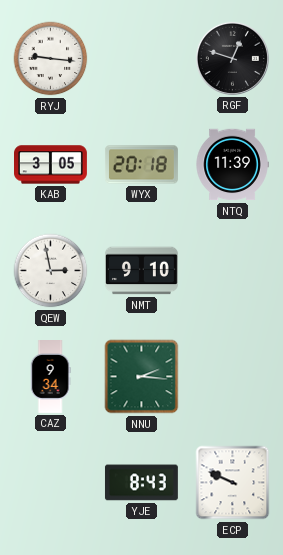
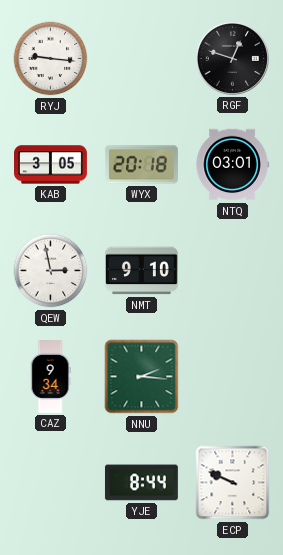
NTQ: 11:39 -> 03:01 (232, 165)
YJE: 8:43 -> 8:44 (141, 483)
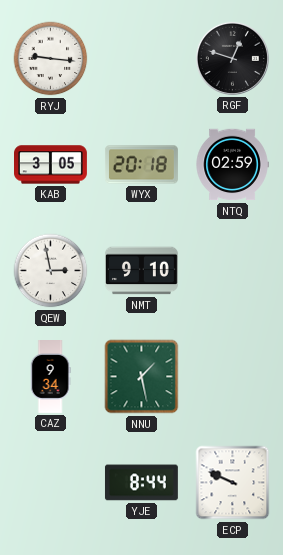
NTQ: 03:01 -> 02:59 (232, 165)
NNU: 2:16 -> 1:28 (142, 377)
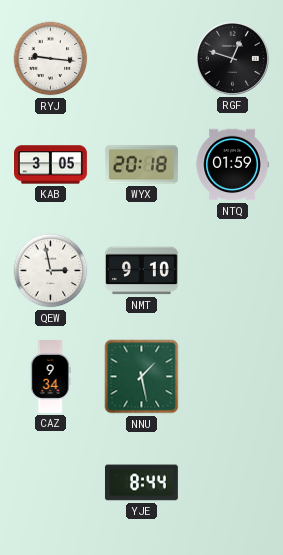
NTQ: 02:59 -> 01:59 (232, 165)
ECP: 9:49 -> none (233, 483)
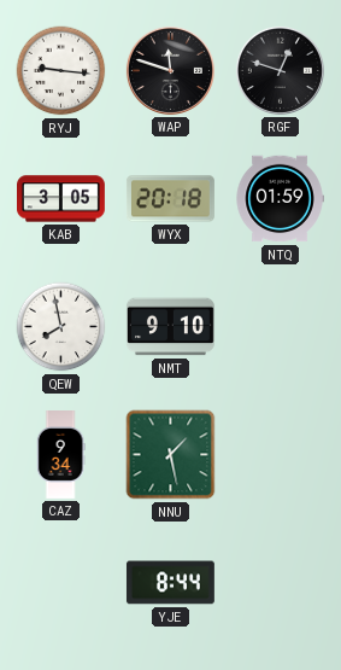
WAP: none -> 11:48 (170, 70)
QEW: 2:58 -> 7:58 (61, 327)
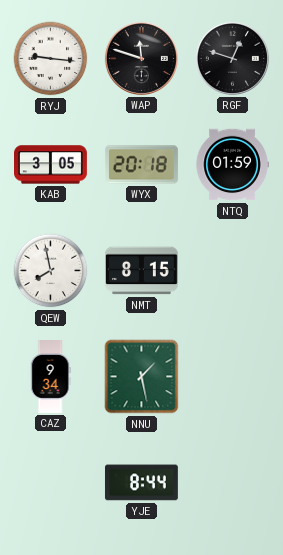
NMT: 9:10 -> 8:15 (141, 271)
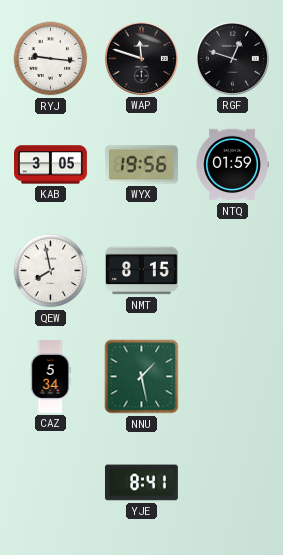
WYX: 20:18 -> 19:56 (141, 165)
CAZ: 9:34 -> 5:34 (50, 377)
YJE: 8:44 -> 8:41 (141, 483)
